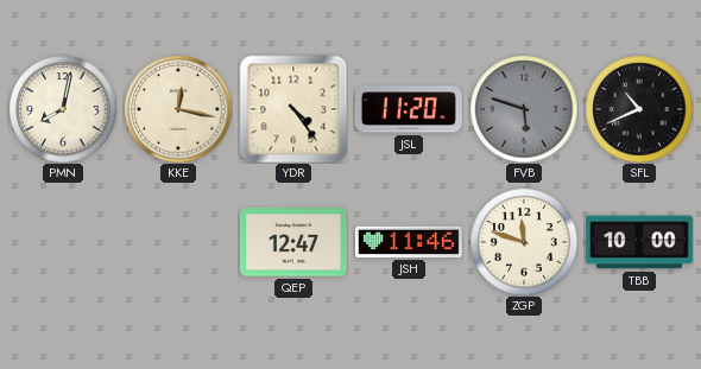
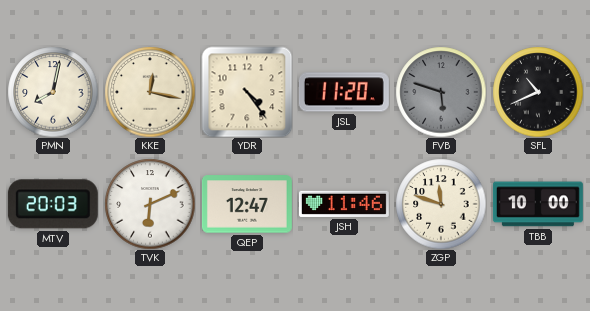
MTV: none -> 20:03 (53, 204)
TVK: none -> 6:11 (150, 204)
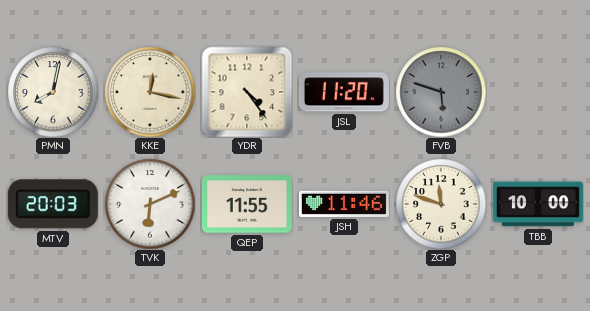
SFL: 10:41 -> none (538, 92)
QEP: 12:47 -> 11:55 (247, 204)
